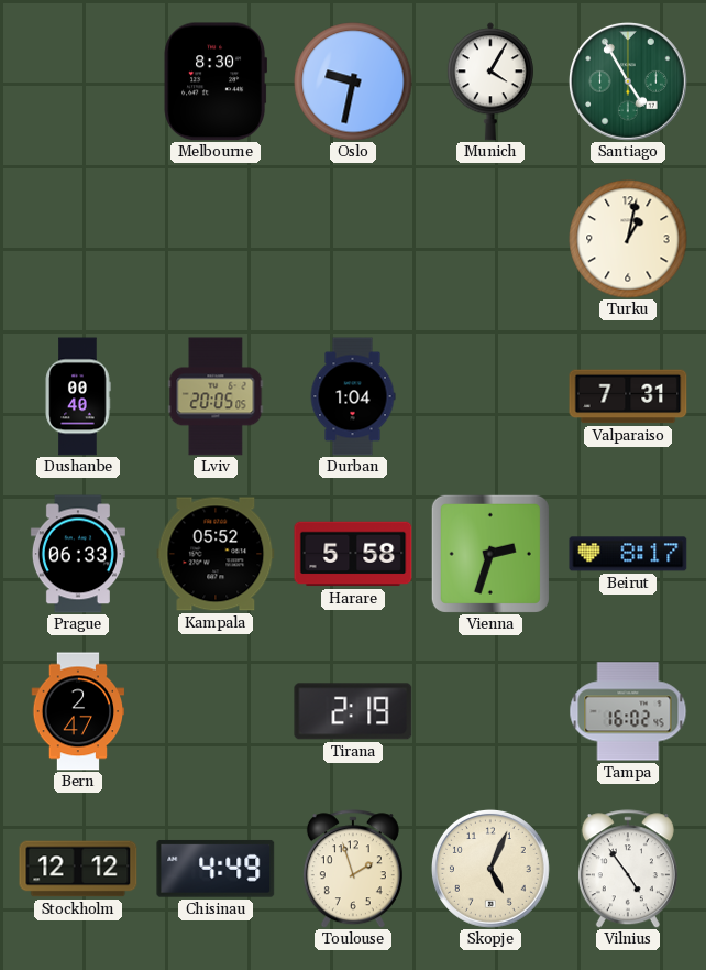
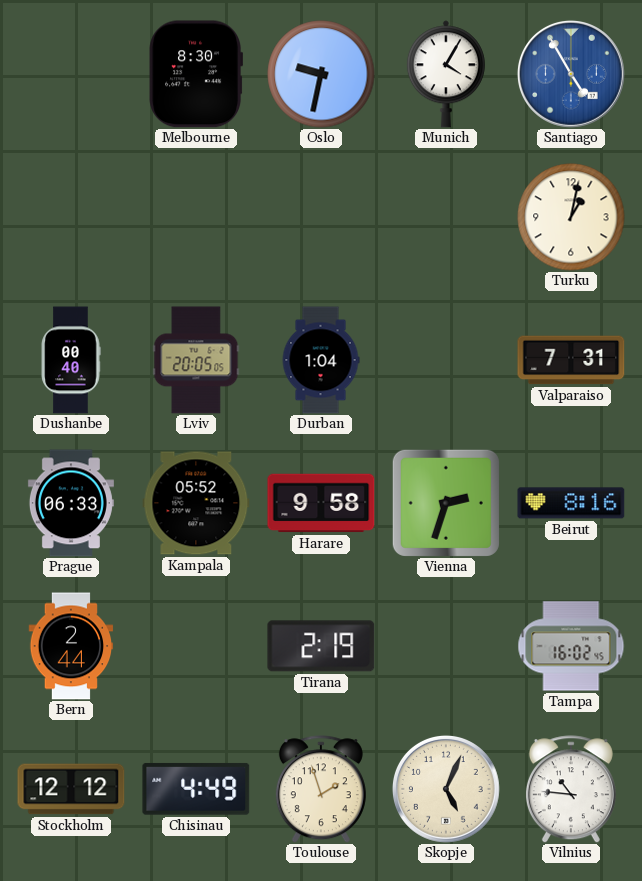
Santiago dial: green -> blue (571, 74)
Harare: 5:58 -> 9:58 (321, 503)
Beirut: 8:17 -> 8:16 (571, 503)
Bern: 2:47 -> 2:44 (71, 646)
Vilnius: 4:54 -> 10:46 (571, 789)
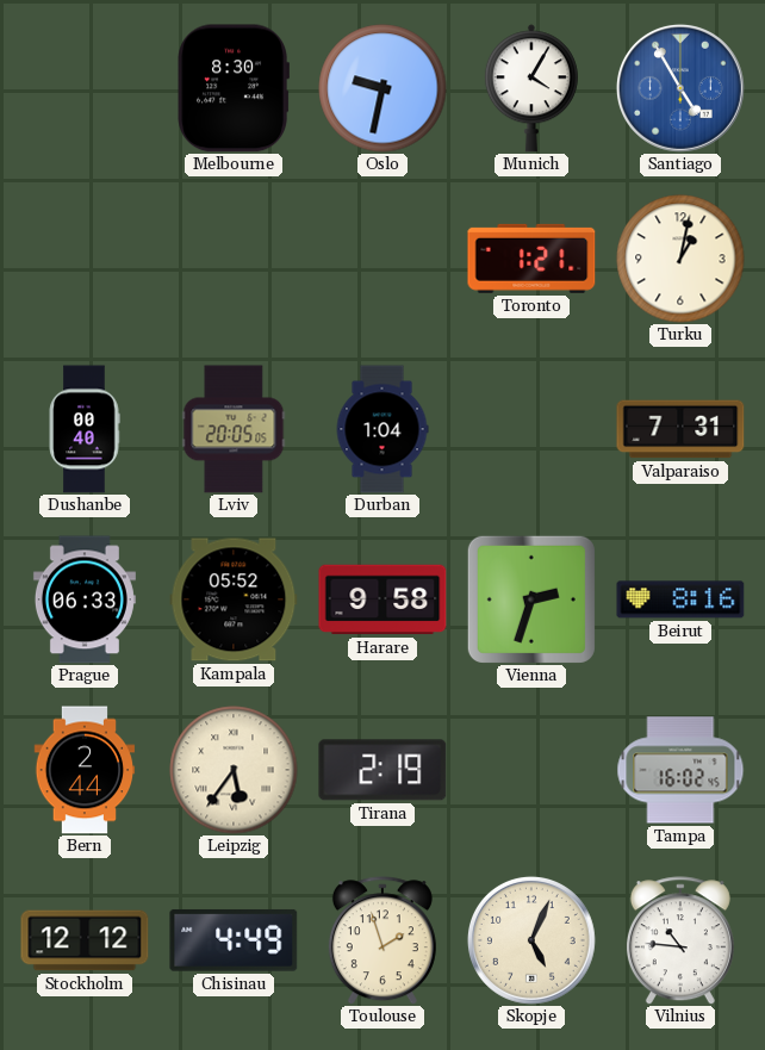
Toronto: none -> 1:21 (531, 259)
Leipzig: none -> 5:36 (234, 770)
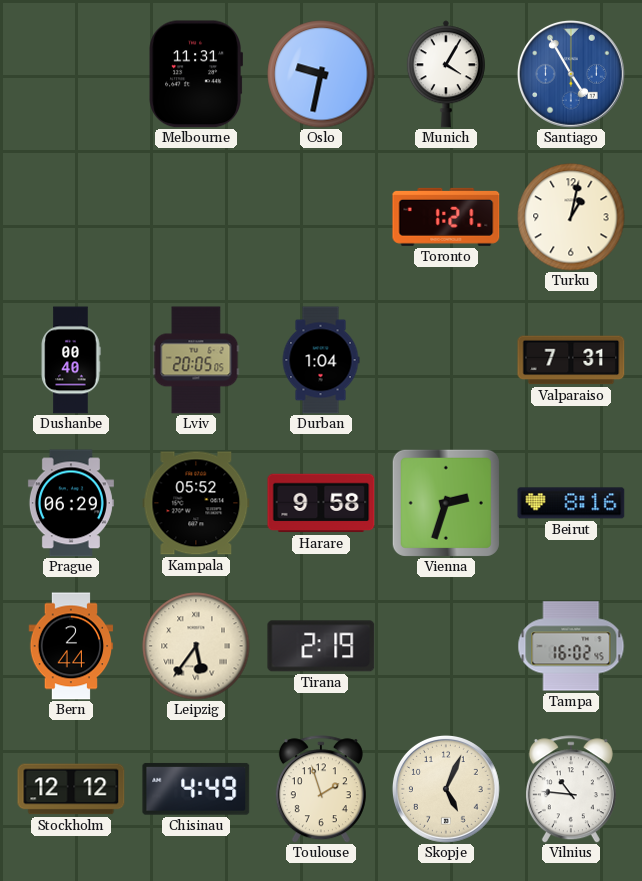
Melbourne: 8:30 -> 11:31 (196, 74)
Prague: 06:33 -> 06:29 (71, 503)
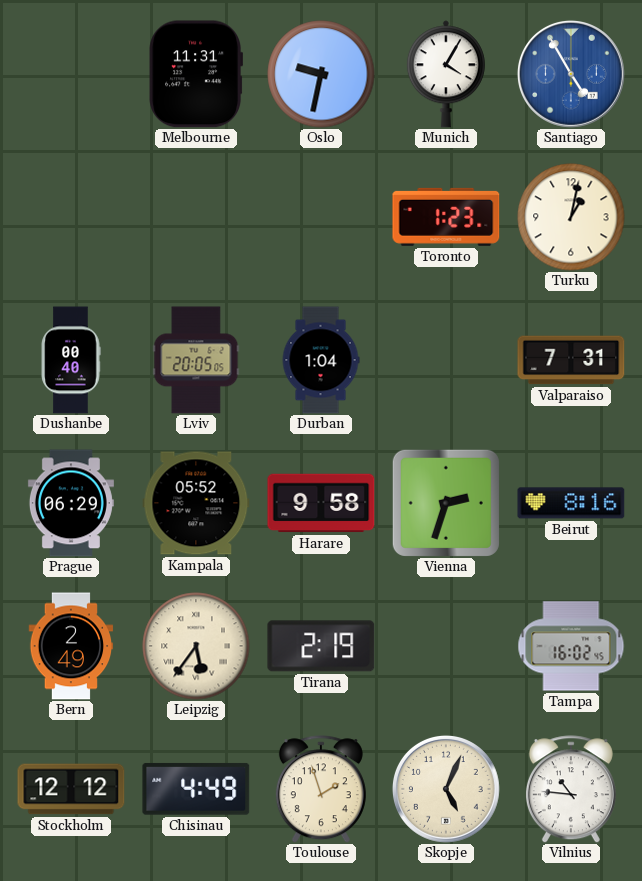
Toronto: 1:21 -> 1:23 (446, 217)
Bern: 2:44 -> 2:49 (71, 646)
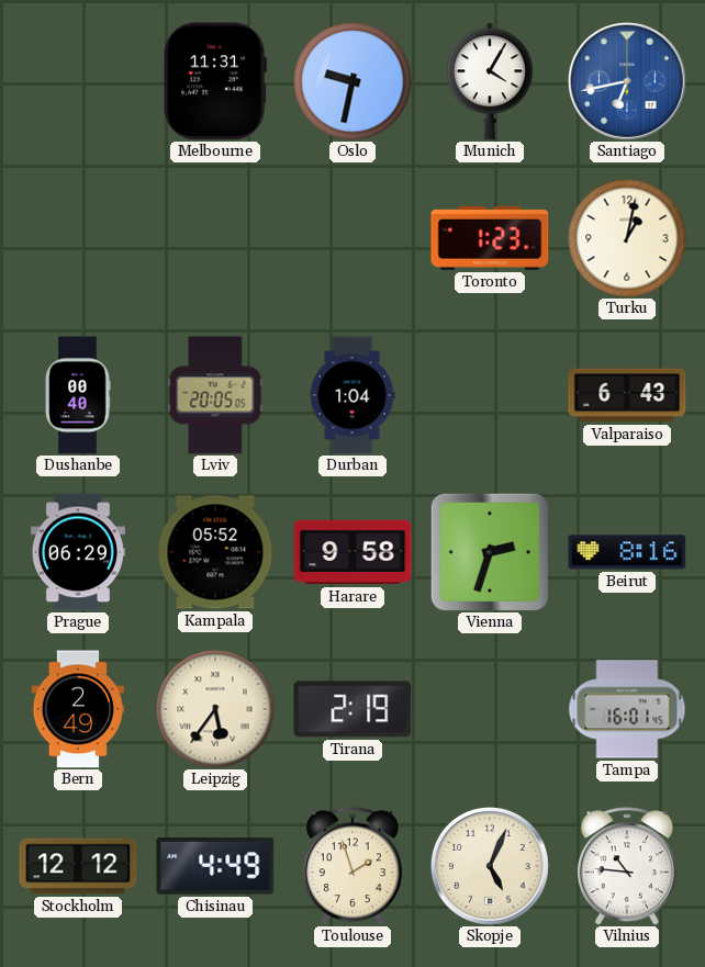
Santiago: 4:55 -> 6:43 (627, 81)
Valparaiso: 7:31 -> 6:43 (627, 395)
Tampa: 16:02 -> 16:01 (627, 709)
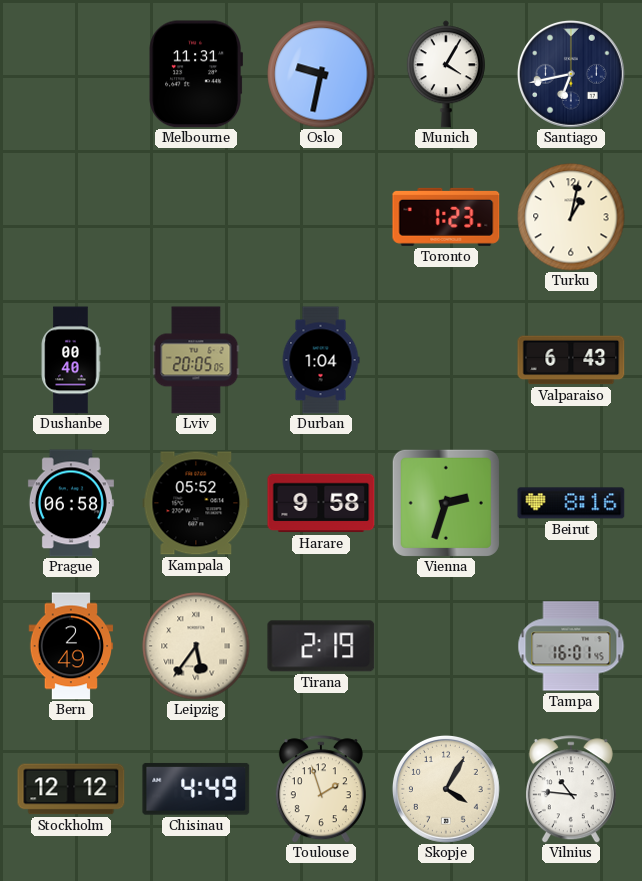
Santiago dial: blue -> navy (571, 74)
Prague: 06:29 -> 06:58 (71, 503)
Skopje: 5:04 -> 4:05 (446, 789)
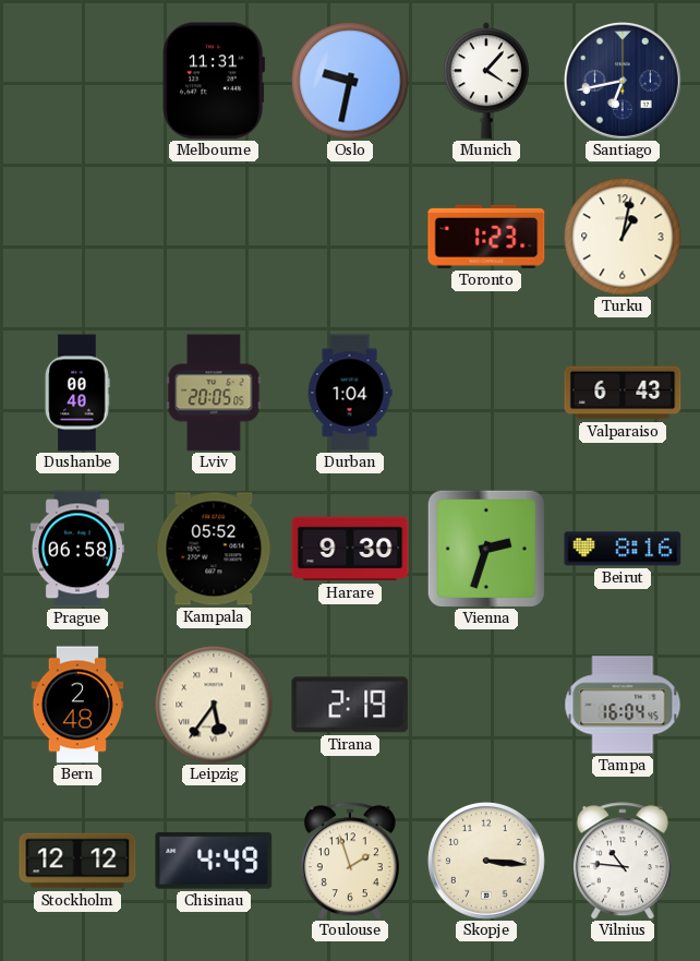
Munich: 4:05 -> 4:07 (486, 81)
Harare: 9:58 -> 9:30 (350, 549)
Bern: 2:49 -> 2:48 (77, 705)
Tampa: 16:01 -> 16:04 (623, 705)
Skopje: 4:05 -> 3:16 (486, 861)
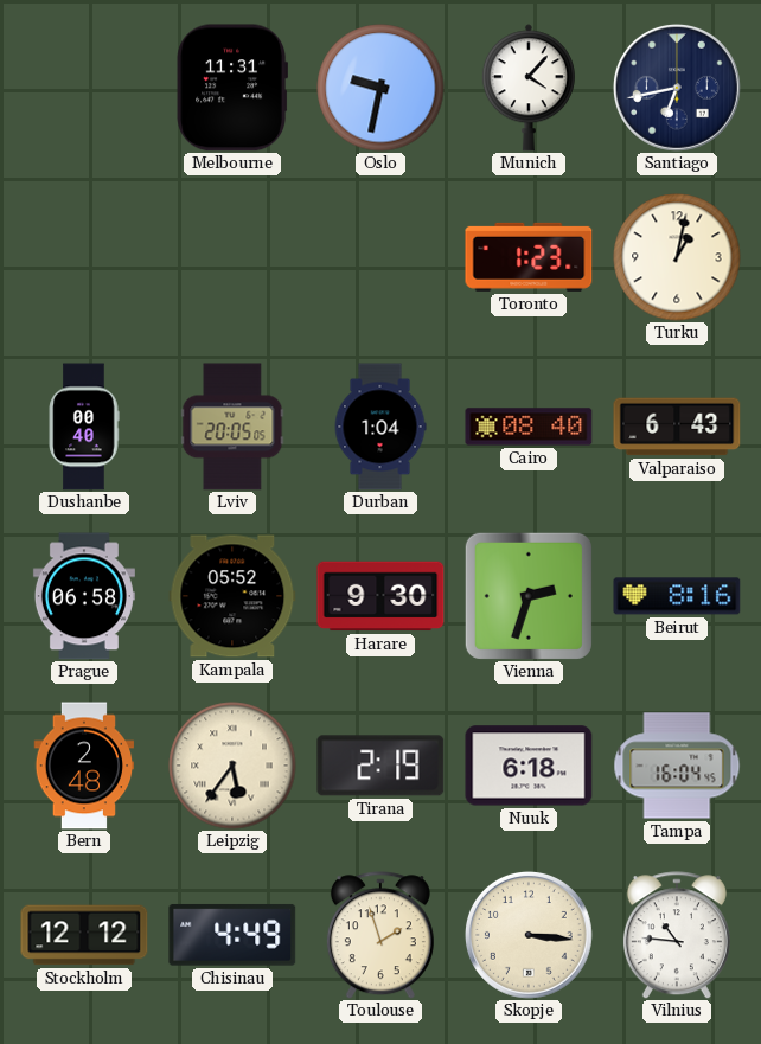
Cairo: none -> 08:40 (529, 427)
Nuuk: none -> 6:18 (529, 766)
